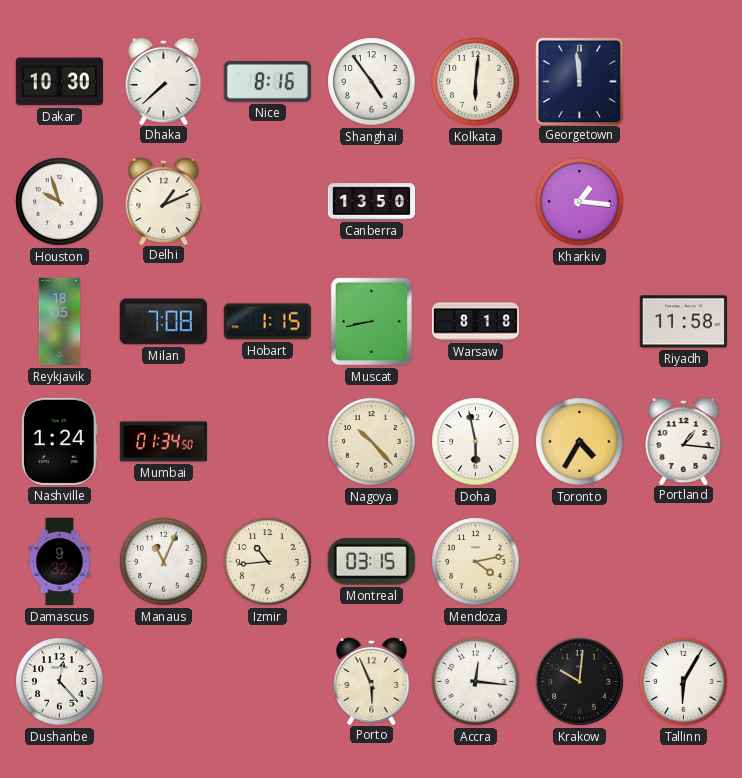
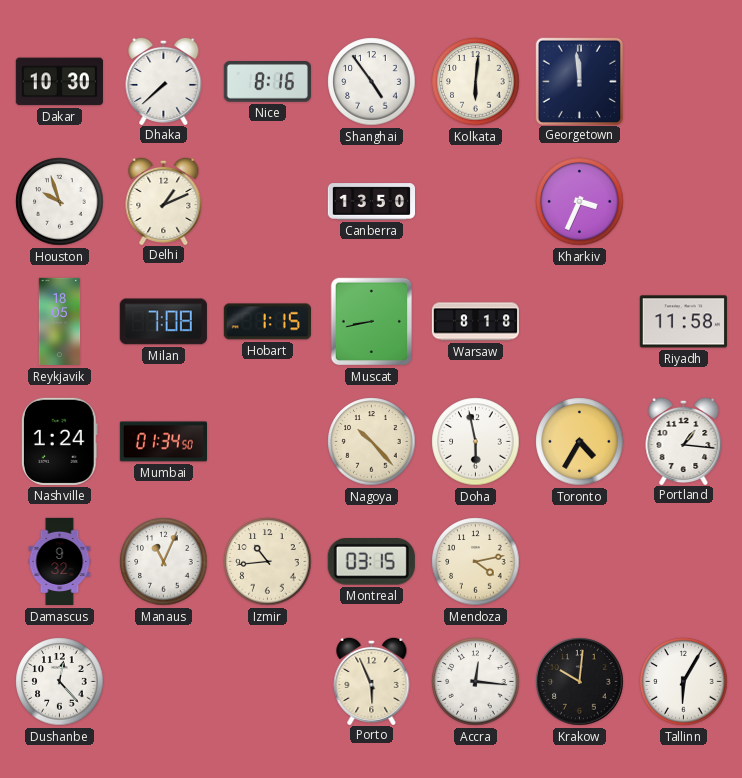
Kharkiv: 1:16 -> 3:34 (580, 202)
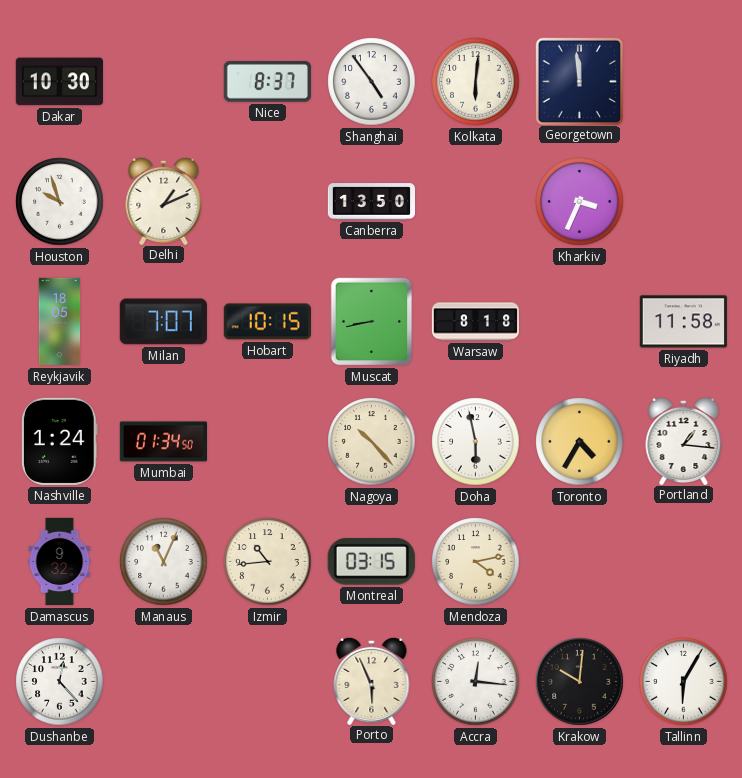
Dhaka: 7:38 -> none (164, 80)
Nice: 8:16 -> 8:37 (267, 82)
Milan: 7:08 -> 7:07 (163, 322)
Hobart: 1:15 -> 10:15 (267, 322)
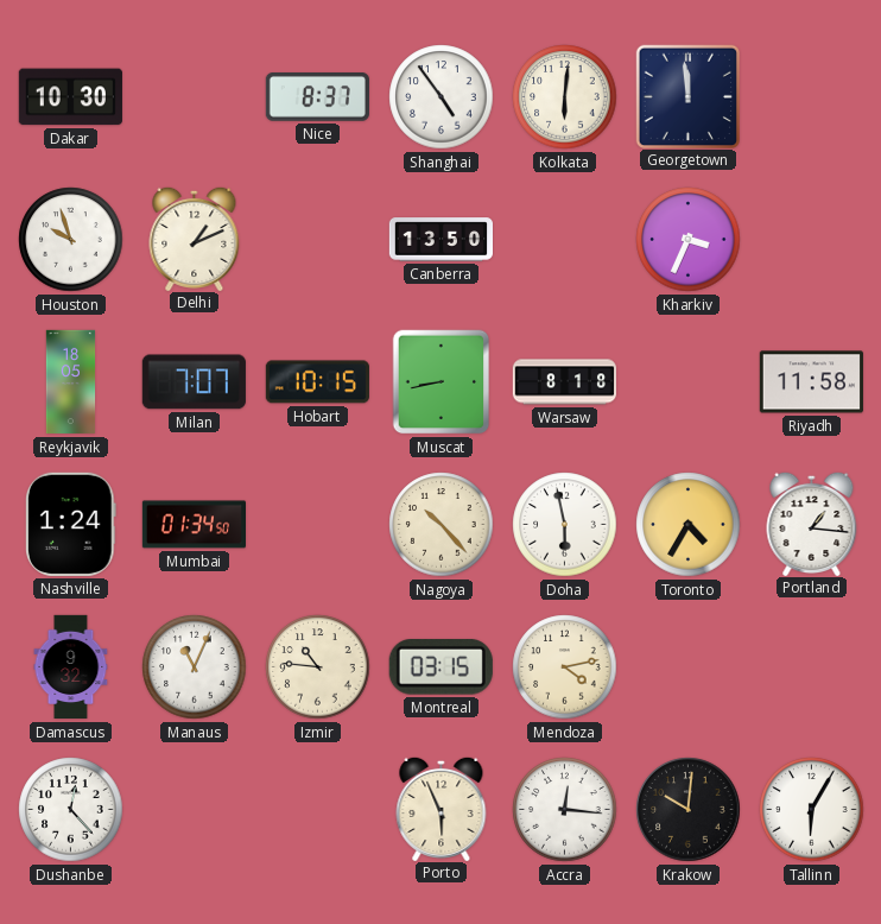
Izmir: 10:44 -> 10:46 (318, 667)
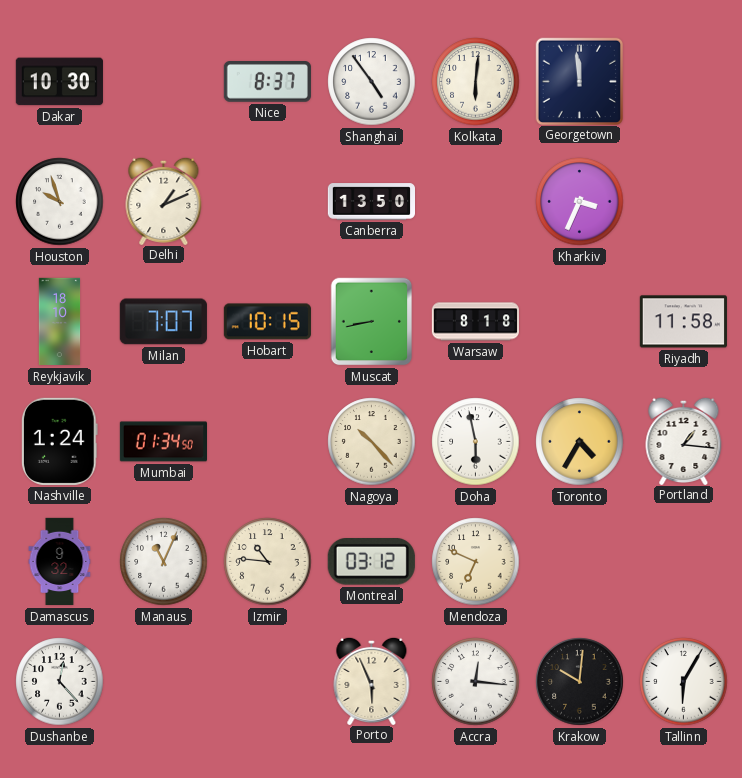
Reykjavik: 18:05 -> 18:10 (60, 322)
Montreal: 03:15 -> 03:12 (371, 562)
Mendoza: 4:13 -> 6:49 (476, 562)
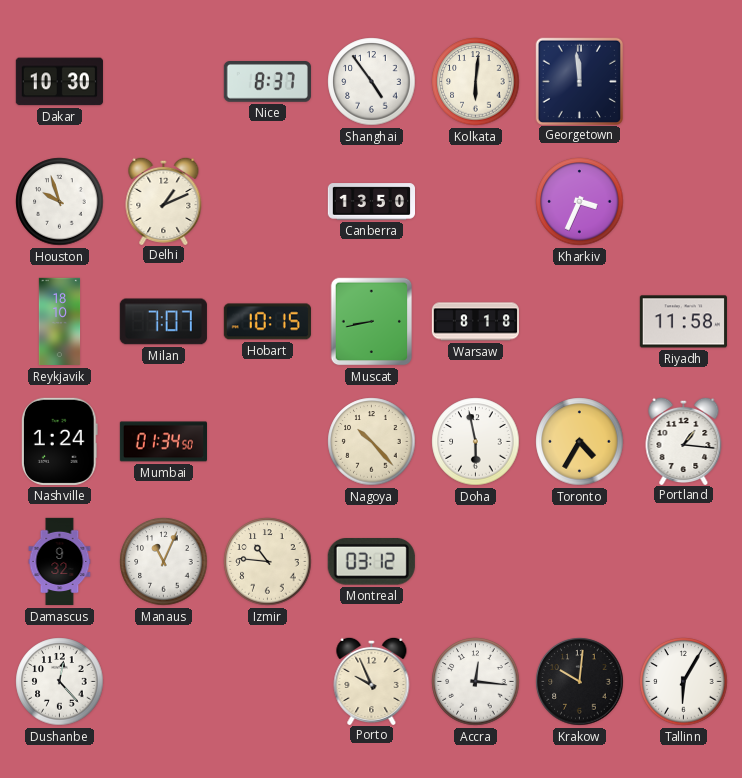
Mendoza: 6:49 -> none (476, 562)
Porto: 5:56 -> 9:56 (372, 680)
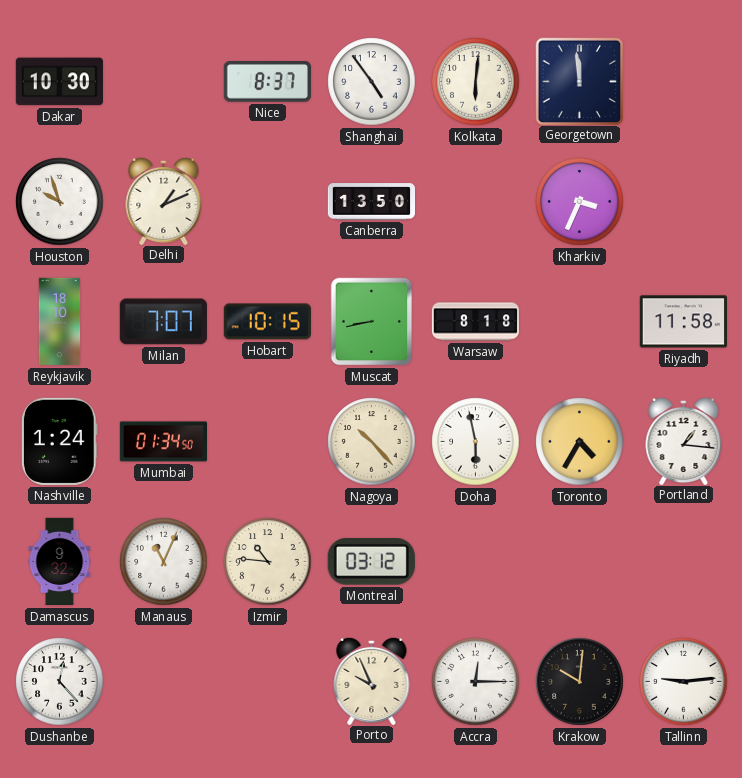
Accra: 12:16 -> 12:15 (476, 682)
Tallinn: 6:05 -> 9:14 (684, 682)
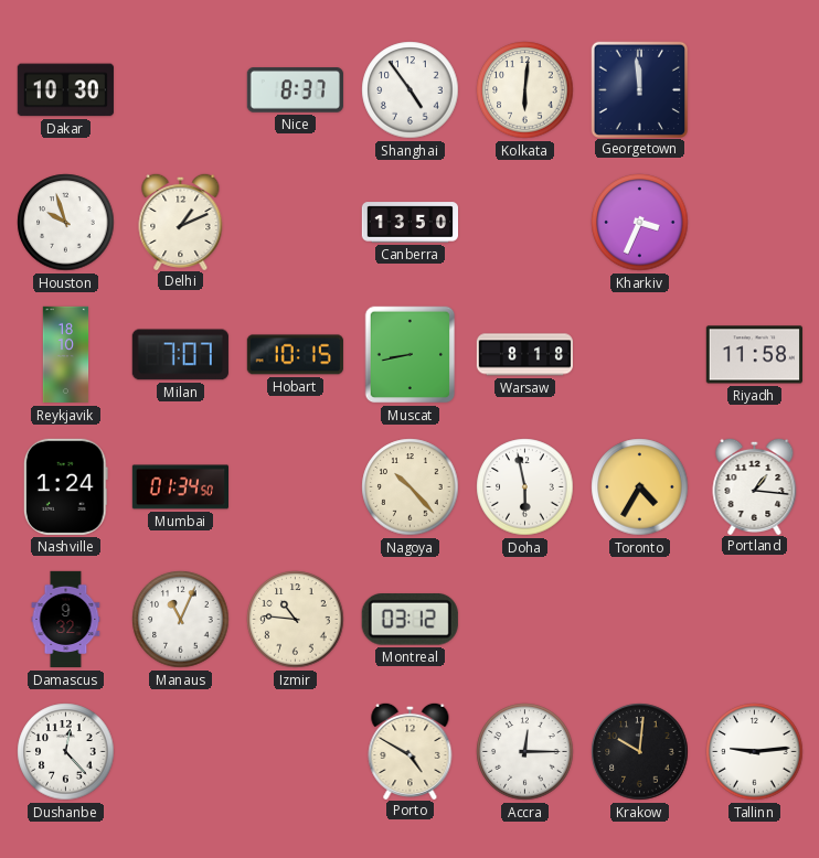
Porto: 9:56 -> 4:50 (411, 750)
